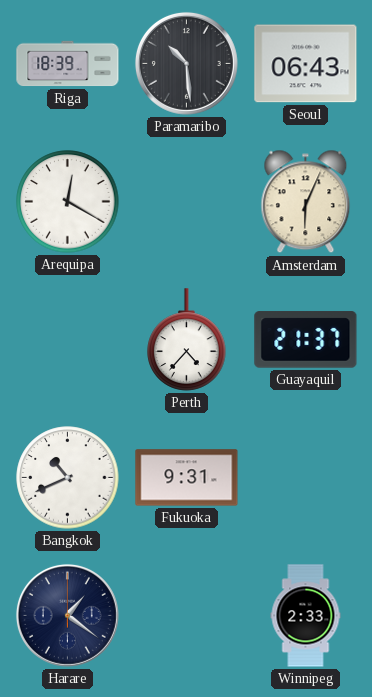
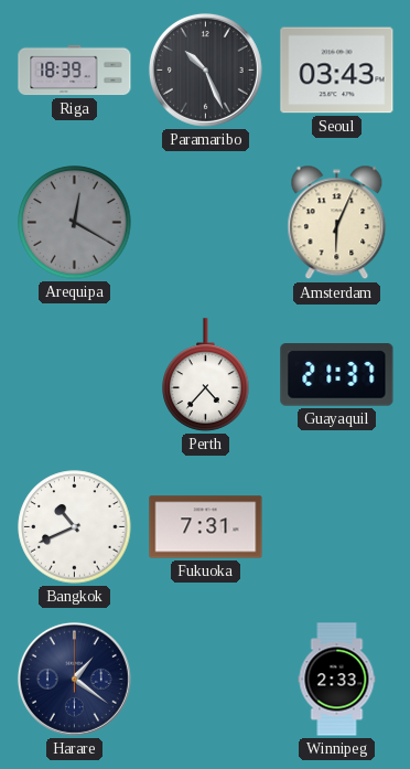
Paramaribo: 10:29 -> 10:26 (205, 70)
Seoul: 06:43 -> 03:43 (337, 71)
Arequipa dial: white -> grey (75, 223)
Fukuoka: 9:31 -> 7:31 (206, 527)
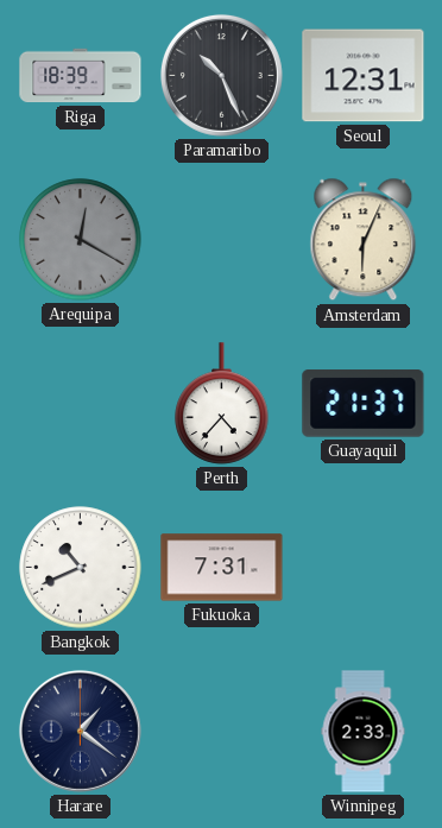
Seoul: 03:43 -> 12:31 (364, 76)
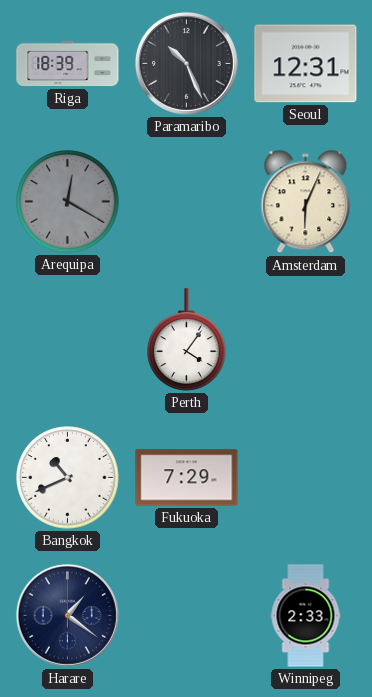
Perth: 4:37 -> 4:06 (187, 340)
Guayaquil: 21:37 -> none (364, 404)
Fukuoka: 7:31 -> 7:29 (187, 478)
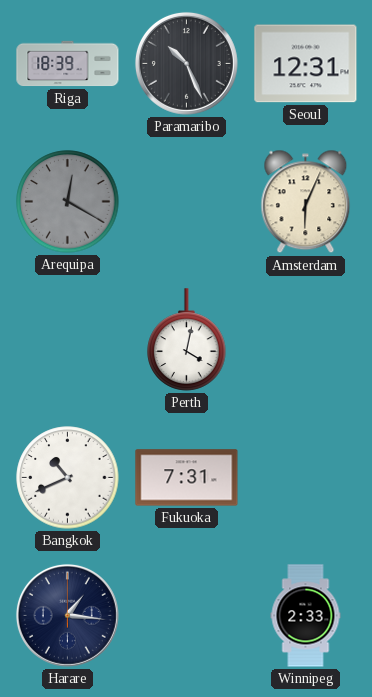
Perth: 4:06 -> 4:02 (187, 340)
Fukuoka: 7:29 -> 7:31 (187, 478)
Harare: 1:21 -> 1:16 (67, 615)
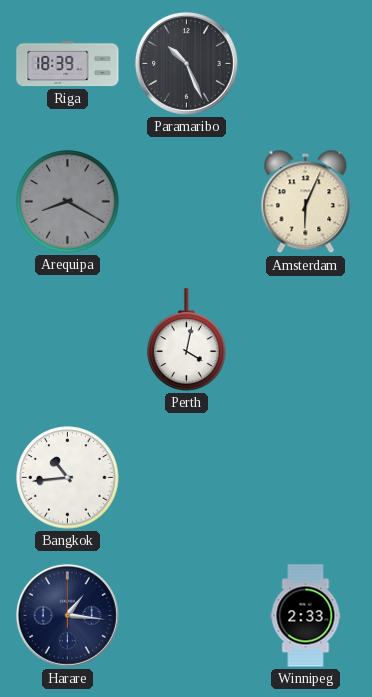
Seoul: 12:31 -> none (306, 64)
Arequipa: 12:20 -> 8:20 (68, 202)
Bangkok: 10:41 -> 10:44 (68, 478)
Fukuoka: 7:31 -> none (187, 478)
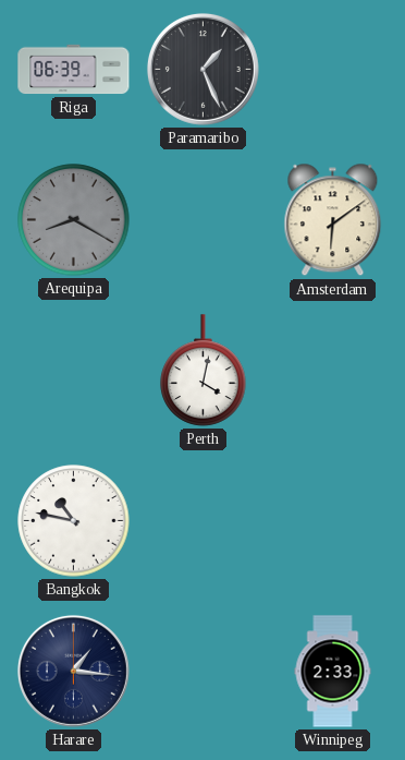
Riga: 18:39 -> 06:39 (74, 70)
Paramaribo: 10:26 -> 1:26 (202, 69)
Amsterdam: 6:04 -> 6:09 (333, 220)
Bangkok: 10:44 -> 10:47 (74, 521)
